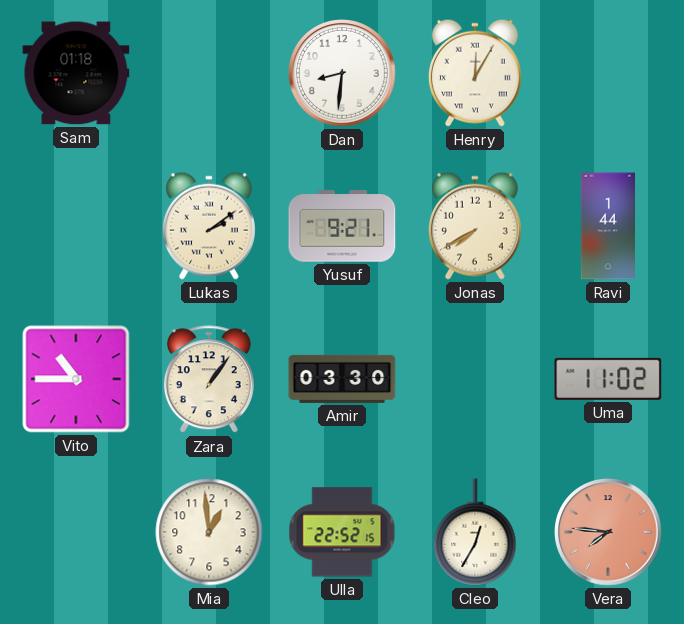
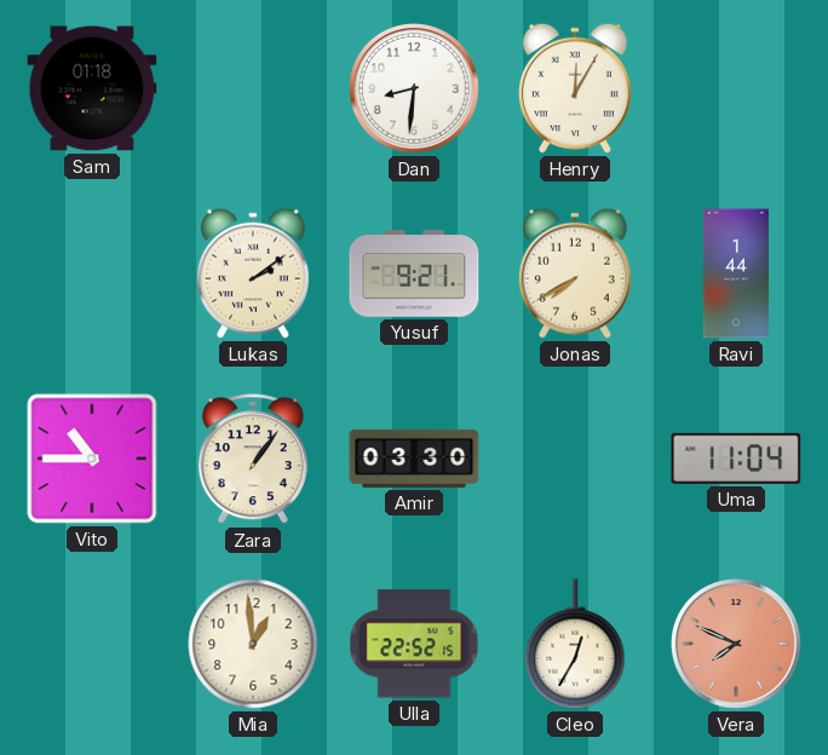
Uma: 11:02 -> 11:04 (736, 459)
Vera: 7:46 -> 7:49 (737, 645)
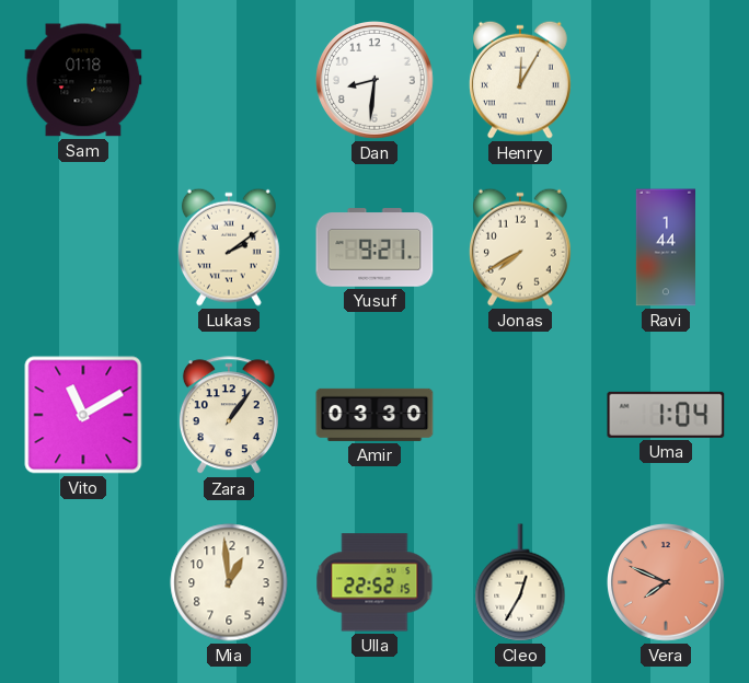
Vito: 10:45 -> 11:10 (83, 415)
Uma: 11:04 -> 1:04 (666, 415)
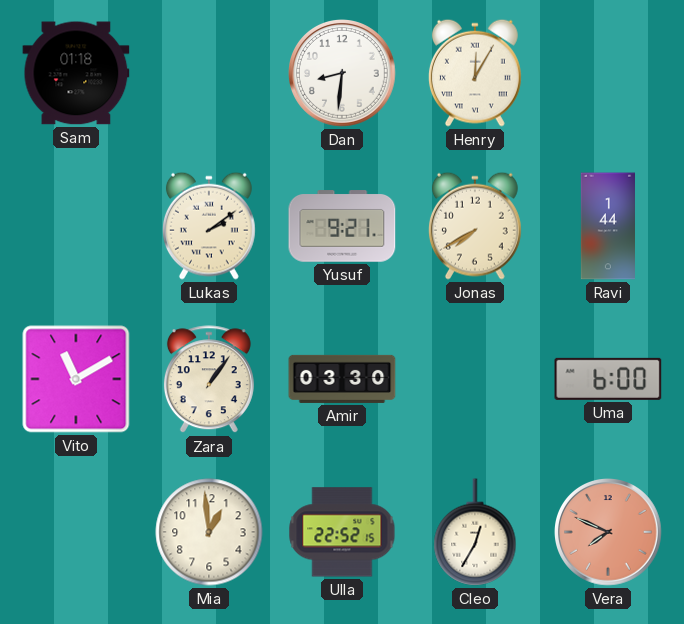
Uma: 1:04 -> 6:00 (608, 379)
